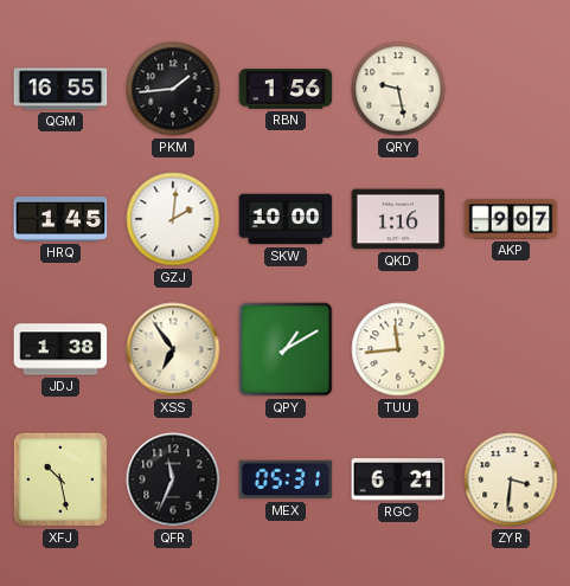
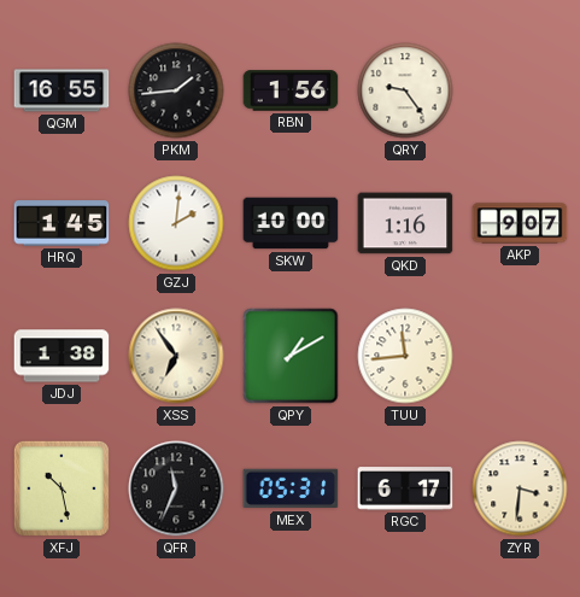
QRY: 9:28 -> 9:24 (405, 90)
RGC: 6:21 -> 6:17 (405, 488)
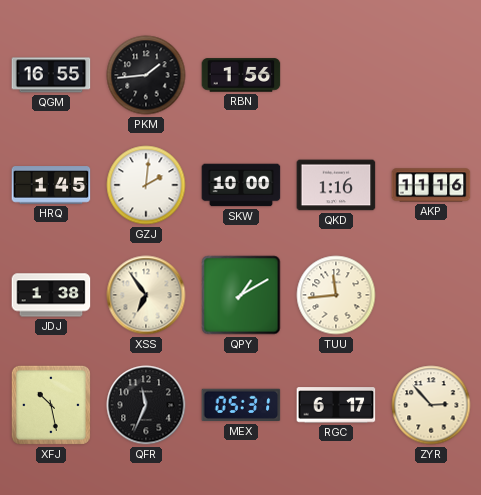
QRY: 9:24 -> none (405, 90)
AKP: 9:07 -> 11:16 (431, 185)
ZYR: 3:31 -> 2:53 (431, 405)
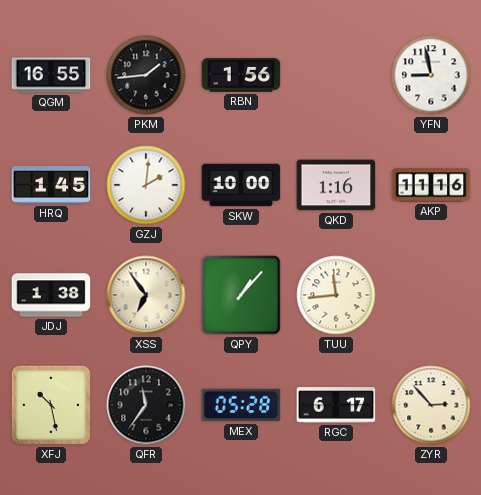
YFN: none -> 8:58 (431, 75)
QPY: 1:10 -> 1:07 (241, 295)
QFR: 11:34 -> 11:36 (146, 405)
MEX: 05:31 -> 05:28 (241, 405)
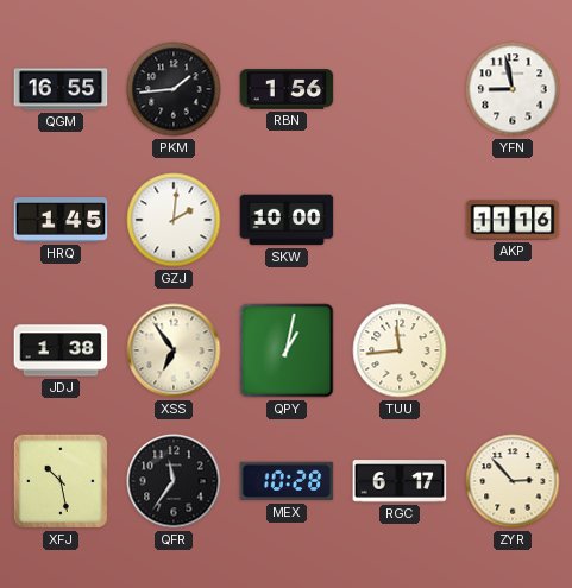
QKD: 1:16 -> none (336, 185)
QPY: 1:07 -> 1:02 (287, 350)
MEX: 05:28 -> 10:28 (287, 481)
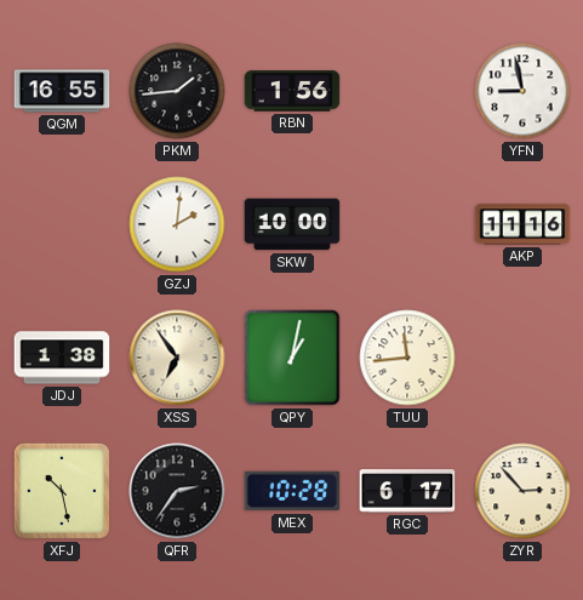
HRQ: 1:45 -> none (61, 220)
QFR: 11:36 -> 2:36 (177, 491)
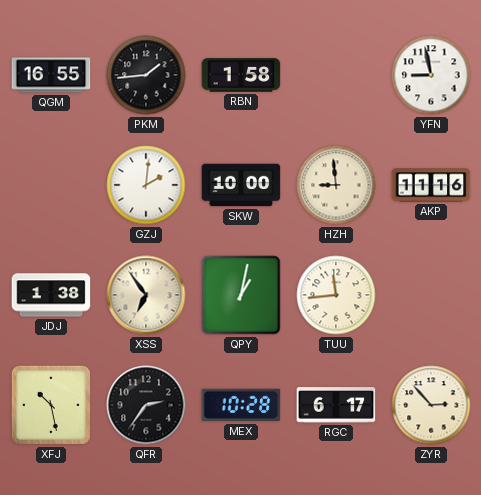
RBN: 1:56 -> 1:58 (241, 75)
HZH: none -> 8:59 (336, 185)
